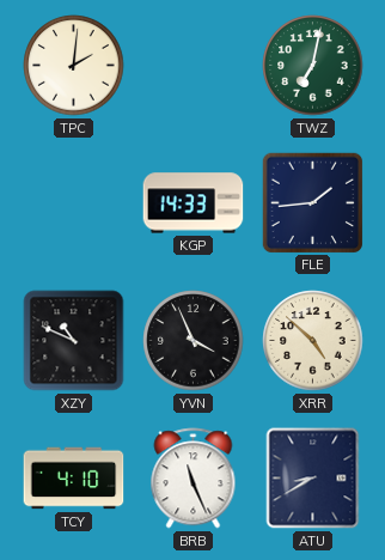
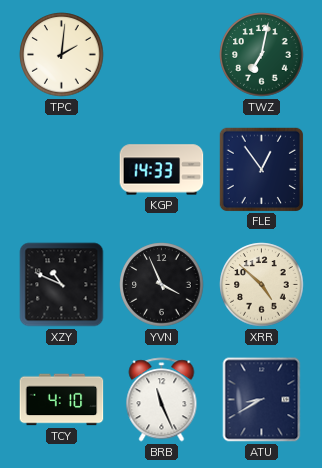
FLE: 1:44 -> 12:54 (261, 169)
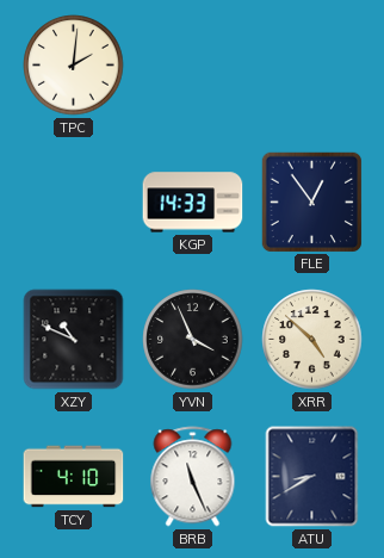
TWZ: 7:02 -> none (262, 55)
